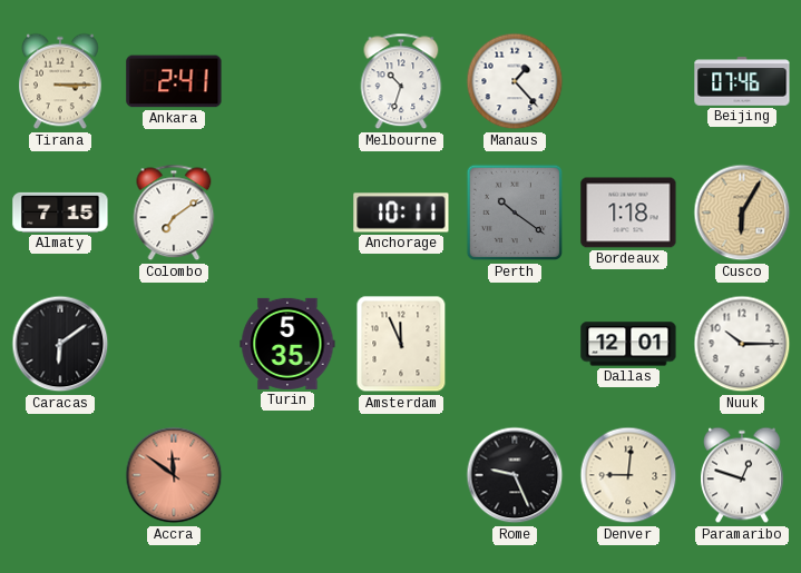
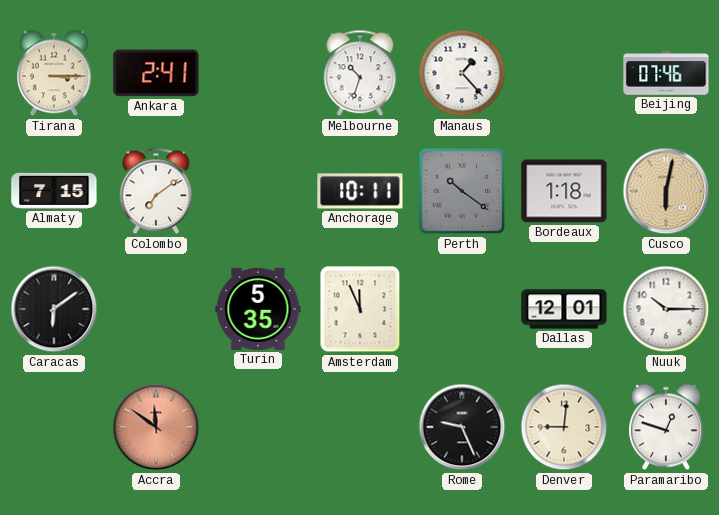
Cusco: 6:05 -> 6:02 (666, 191)
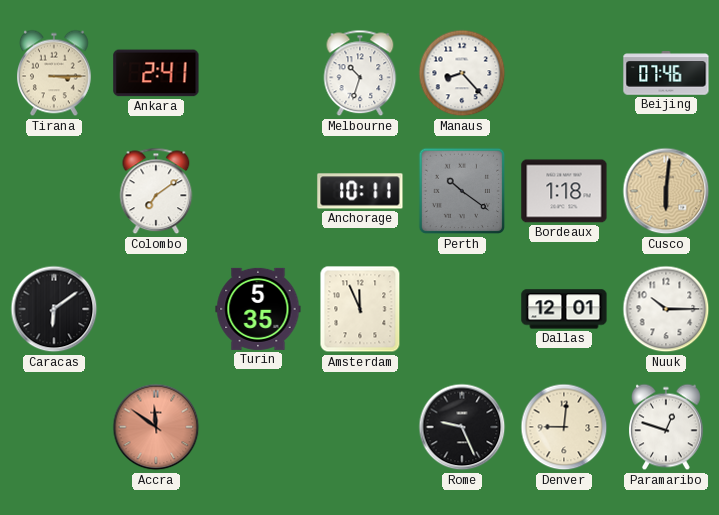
Manaus: 1:23 -> 8:23 (462, 73)
Almaty: 7:15 -> none (54, 191)
Cusco: 6:02 -> 6:01 (666, 191)
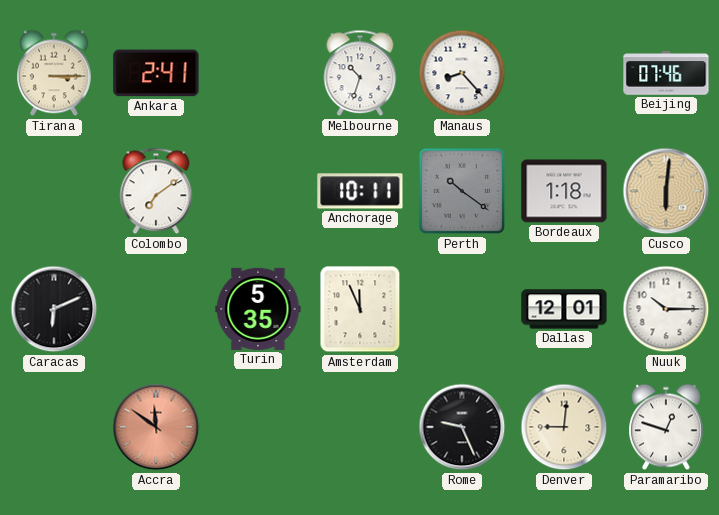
Caracas: 6:09 -> 6:11 (54, 309)
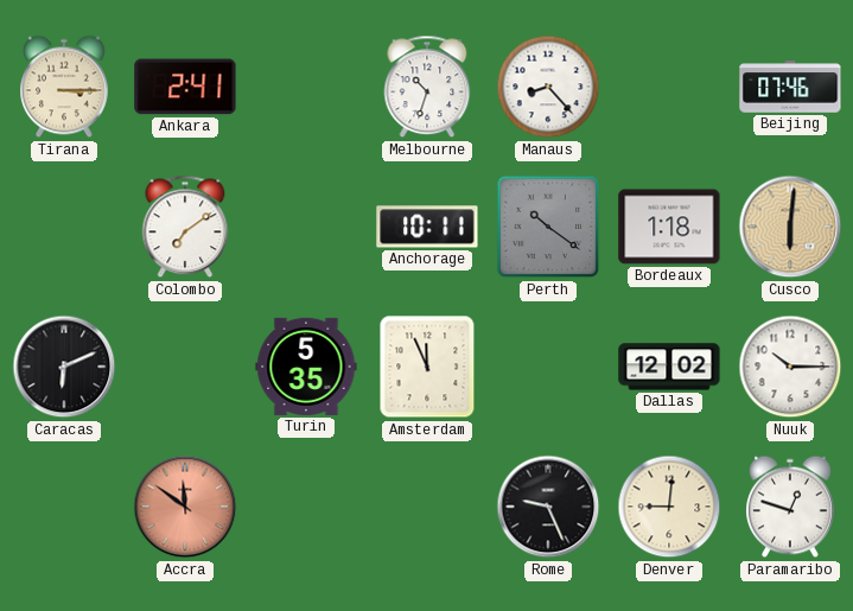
Dallas: 12:01 -> 12:02 (669, 367)
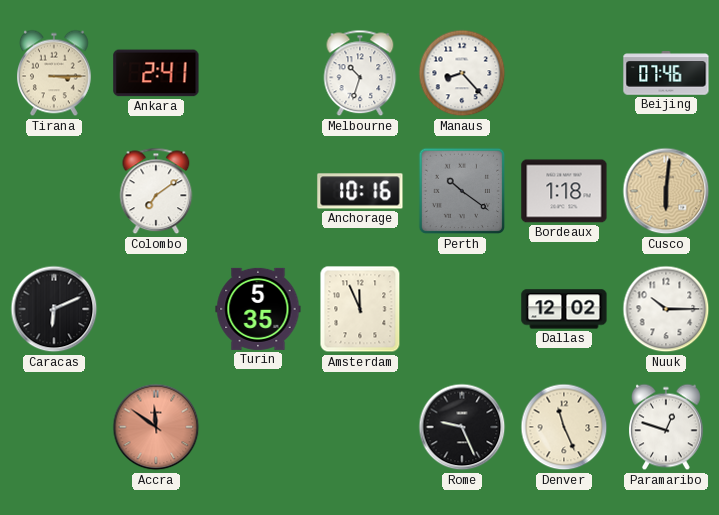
Anchorage: 10:11 -> 10:16 (360, 191)
Denver: 9:01 -> 11:26 (564, 427)
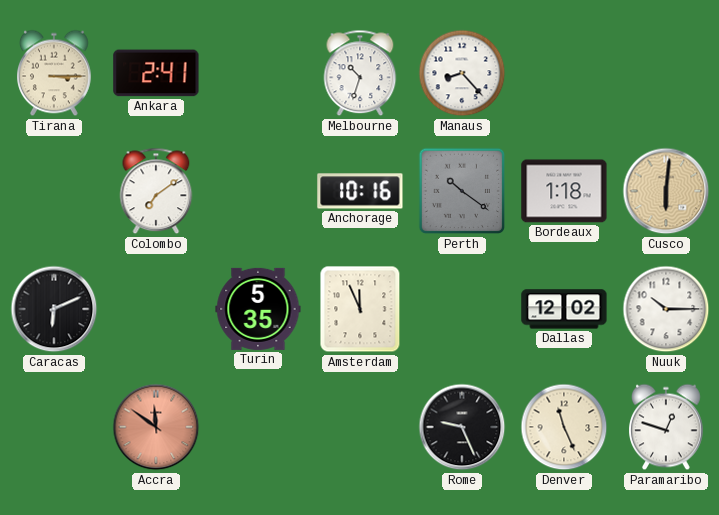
Beijing: 07:46 -> none (666, 73)
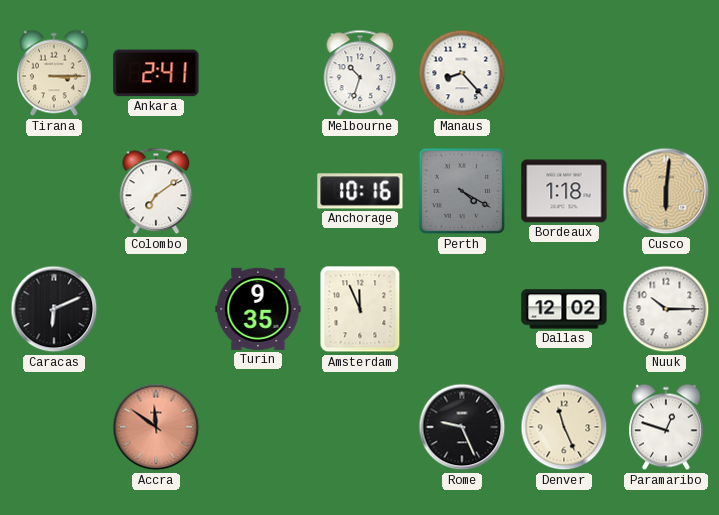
Perth: 10:21 -> 4:20 (462, 191)
Turin: 5:35 -> 9:35 (258, 309)
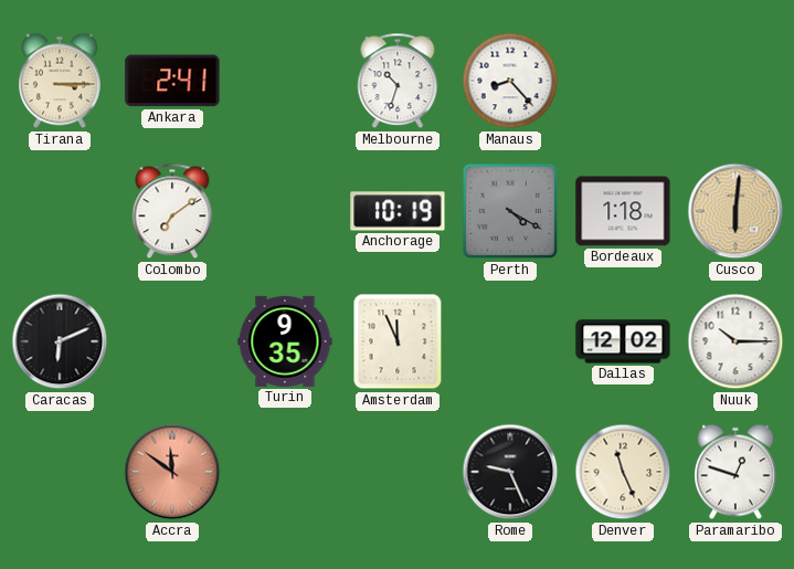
Anchorage: 10:16 -> 10:19 (398, 211)
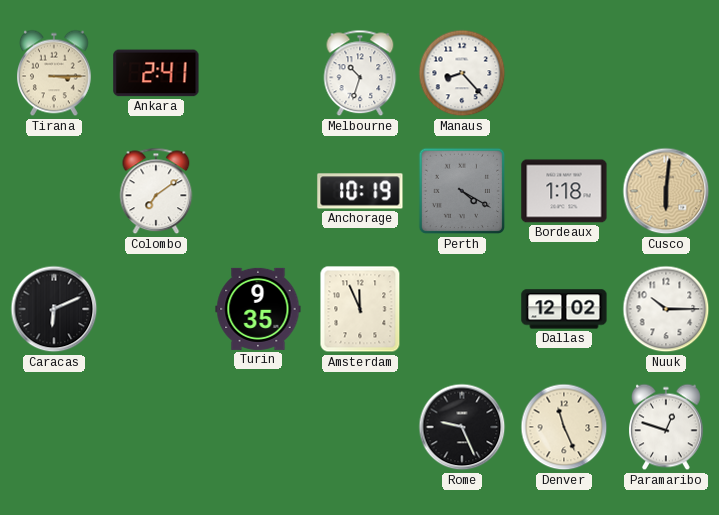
Accra: 11:51 -> none (172, 472)
